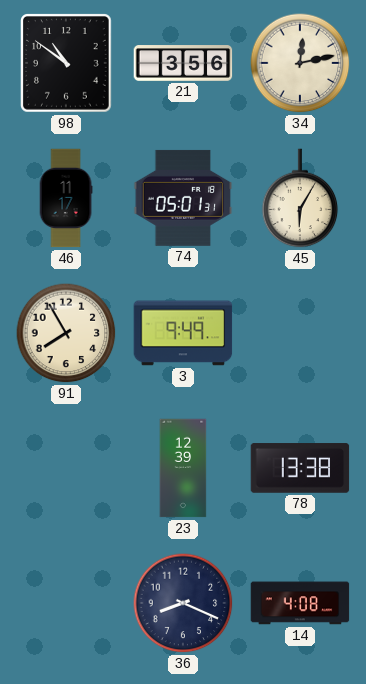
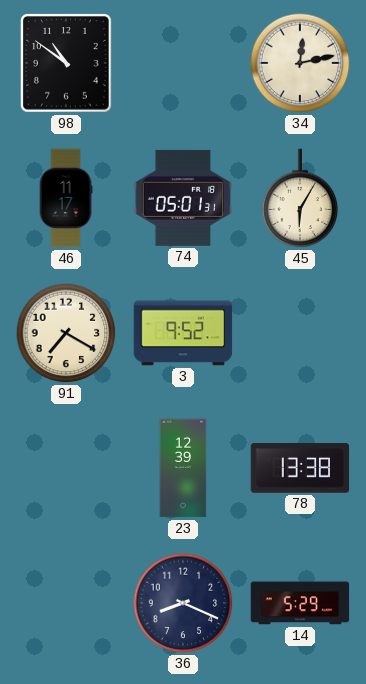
21: 3:56 -> none (183, 63)
91: 7:55 -> 7:20 (66, 333)
3: 9:49 -> 9:52 (183, 333)
14: 4:08 -> 5:29 (300, 603)
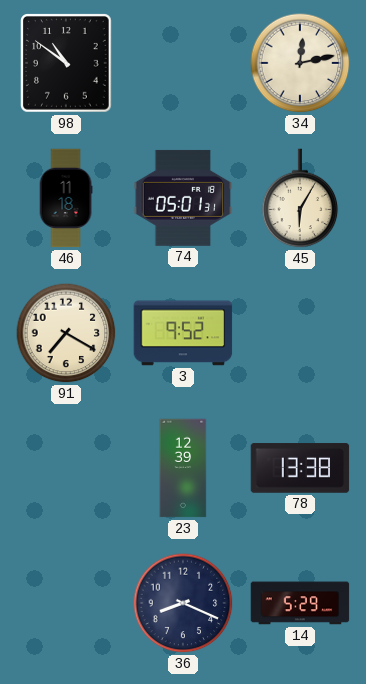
46: 11:17 -> 11:18 (66, 198)
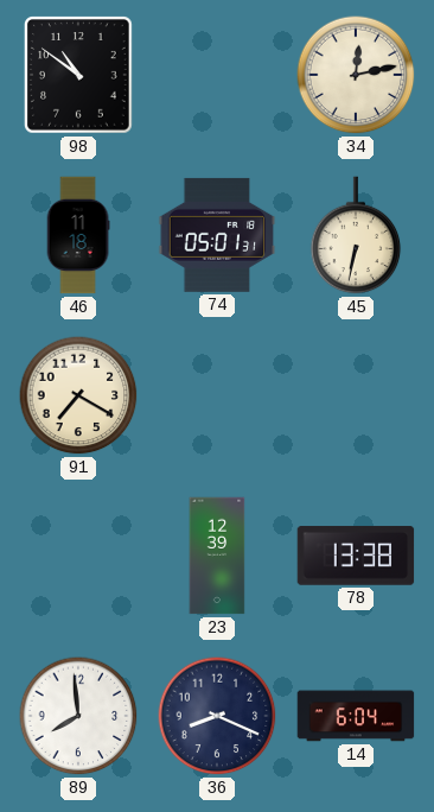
45: 6:05 -> 6:32 (356, 235)
3: 9:52 -> none (183, 333)
89: none -> 7:59 (78, 716)
14: 5:29 -> 6:04 (356, 716)
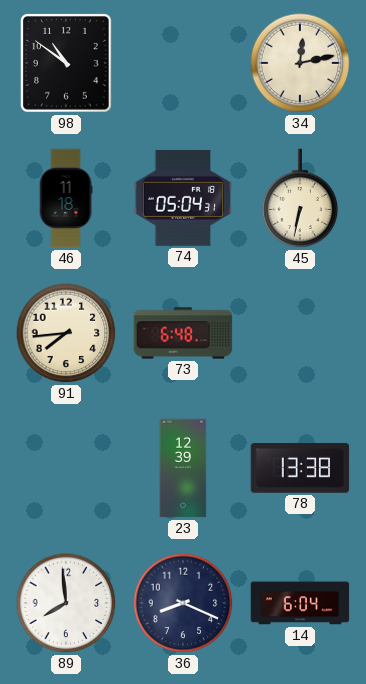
74: 05:01 -> 05:04 (183, 198)
91: 7:20 -> 7:44 (66, 333)
73: none -> 6:48 (183, 333)
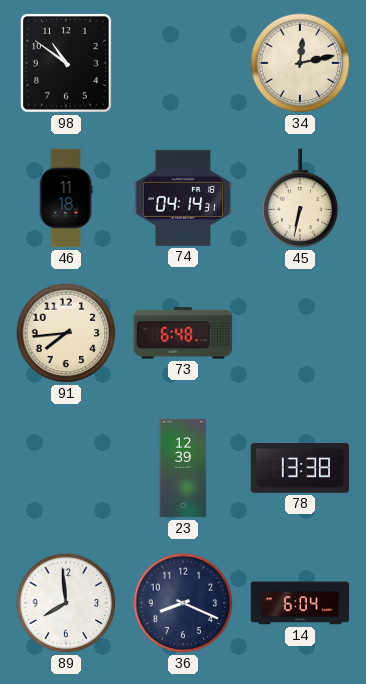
74: 05:04 -> 04:14 (183, 198)
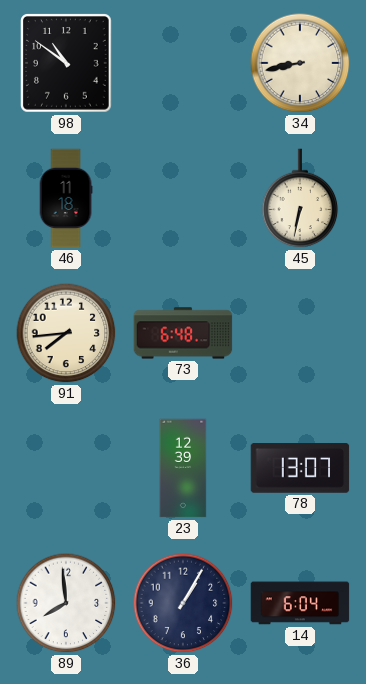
34: 12:13 -> 8:43 (300, 63)
74: 04:14 -> none (183, 198)
78: 13:38 -> 13:07 (300, 468)
36: 8:19 -> 1:05 (183, 603)
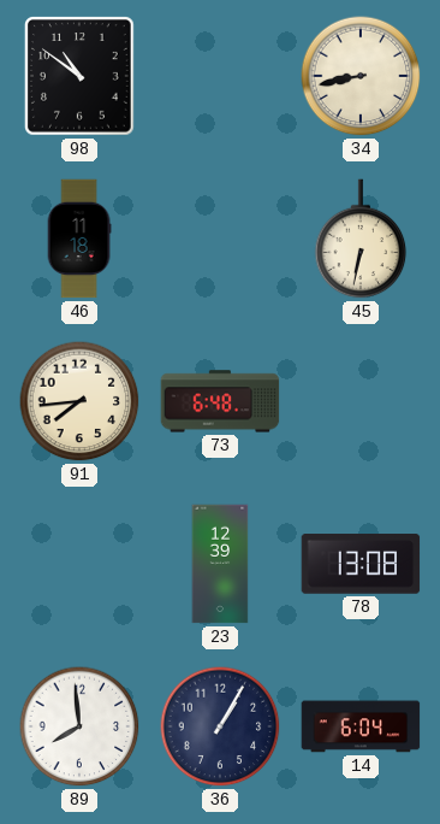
78: 13:07 -> 13:08 (361, 564)
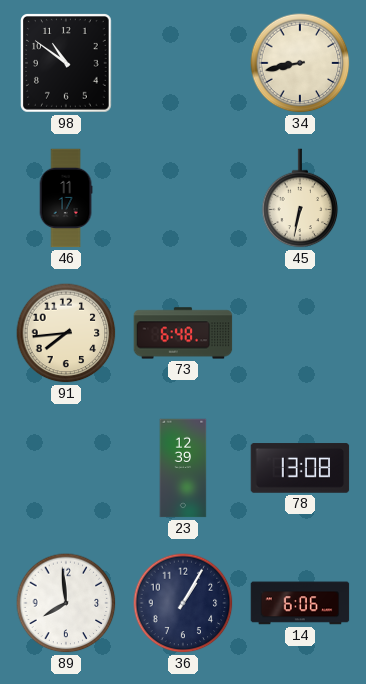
46: 11:18 -> 11:17 (66, 198)
14: 6:04 -> 6:06 (300, 603)
